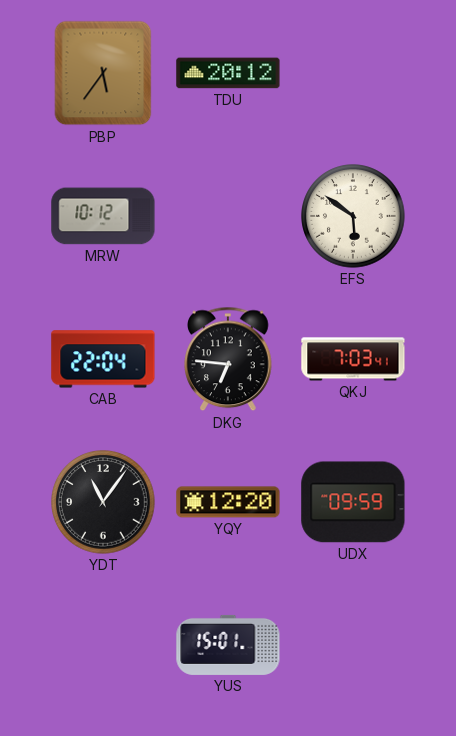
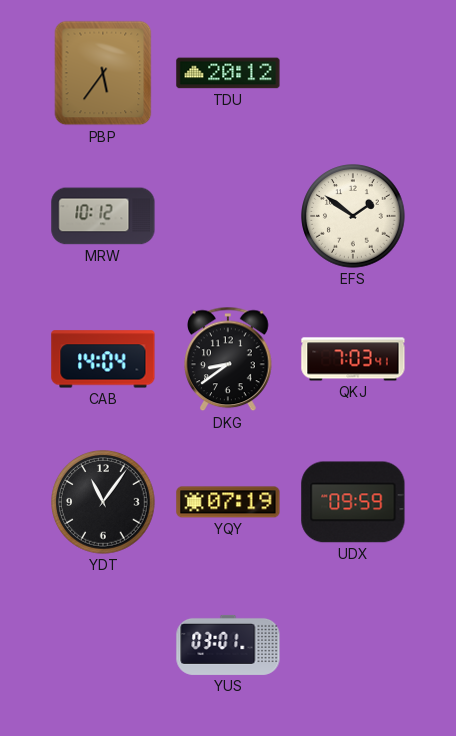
EFS: 5:51 -> 1:51 (353, 216)
CAB: 22:04 -> 14:04 (103, 359)
DKG: 6:46 -> 8:39 (228, 359)
YQY: 12:20 -> 07:19 (228, 502)
YUS: 15:01 -> 03:01 (228, 645)
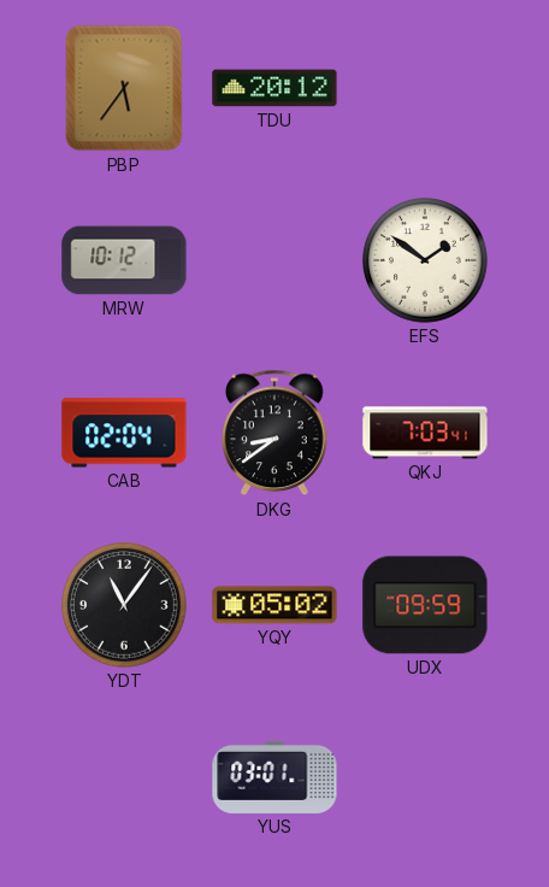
CAB: 14:04 -> 02:04 (124, 433)
YQY: 07:19 -> 05:02 (274, 605)
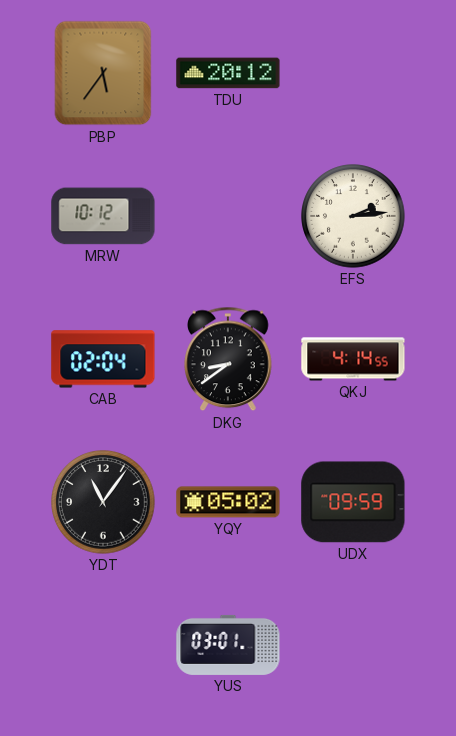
EFS: 1:51 -> 2:14 (353, 216)
QKJ: 7:03 -> 4:14 (353, 359)
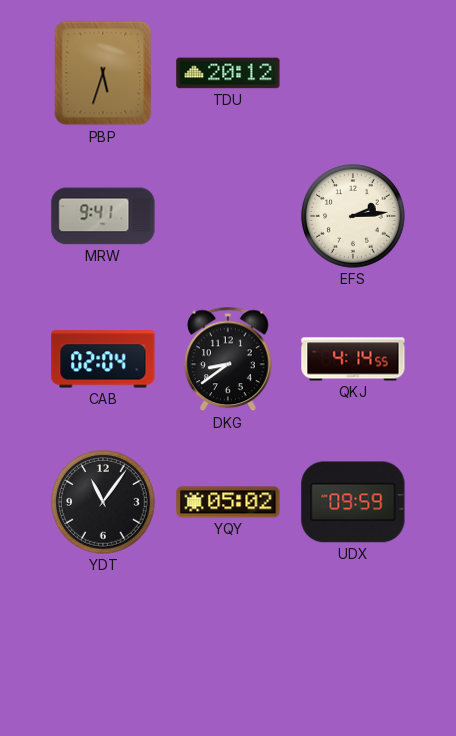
PBP: 5:36 -> 5:33 (103, 73)
MRW: 10:12 -> 9:41 (103, 216)
YUS: 03:01 -> none (228, 645)
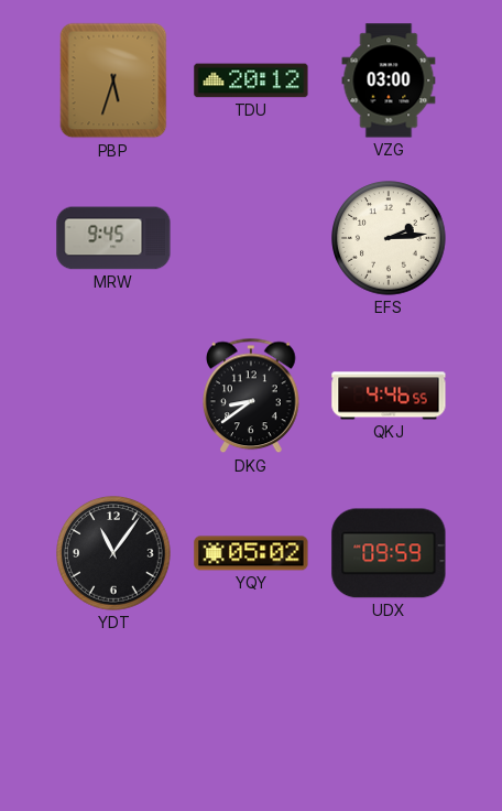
VZG: none -> 03:00 (389, 80)
MRW: 9:41 -> 9:45 (113, 238)
CAB: 02:04 -> none (103, 359)
QKJ: 4:14 -> 4:46 (389, 396)
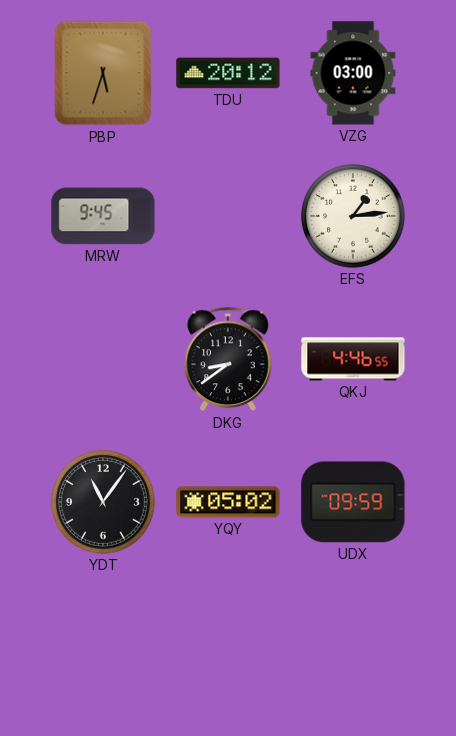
EFS: 2:14 -> 1:14 (353, 216)
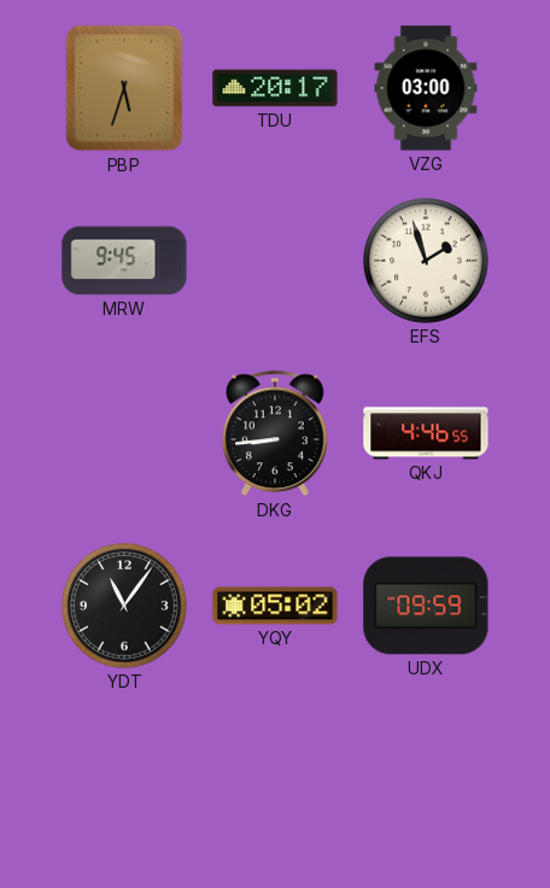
TDU: 20:12 -> 20:17 (275, 88)
EFS: 1:14 -> 1:57 (426, 261)
DKG: 8:39 -> 8:44 (275, 433)
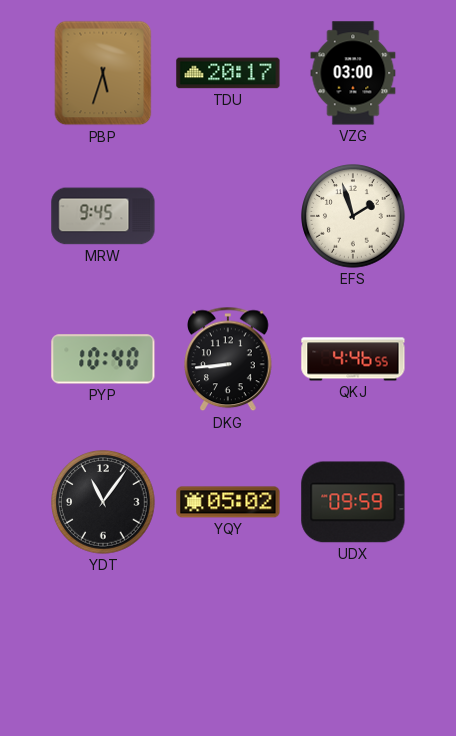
PYP: none -> 10:40 (103, 359)
